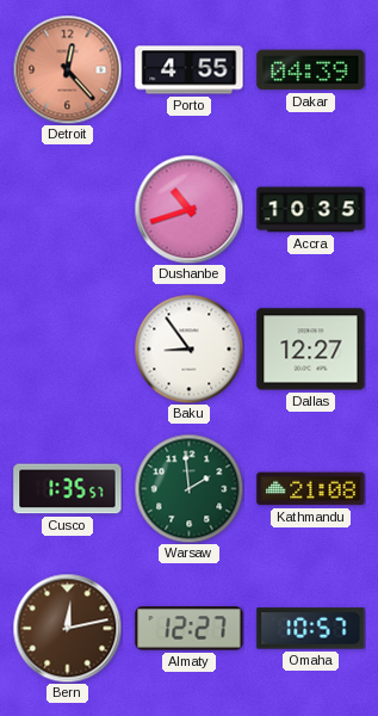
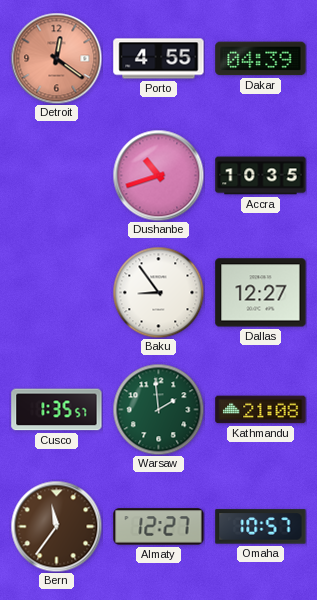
Detroit: 12:23 -> 12:21 (56, 58)
Bern: 12:13 -> 11:36 (56, 526)
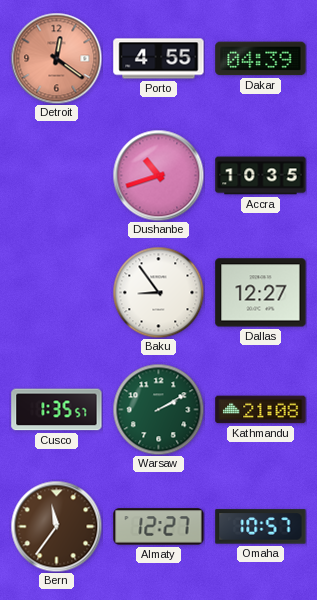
Warsaw: 1:59 -> 2:10 (158, 409)
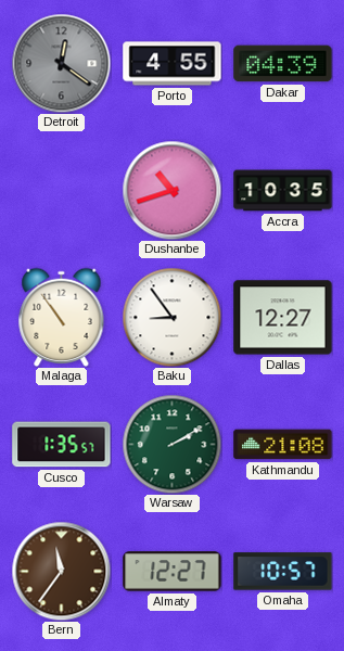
Detroit dial: salmon -> grey (61, 63)
Malaga: none -> 10:54 (62, 317)
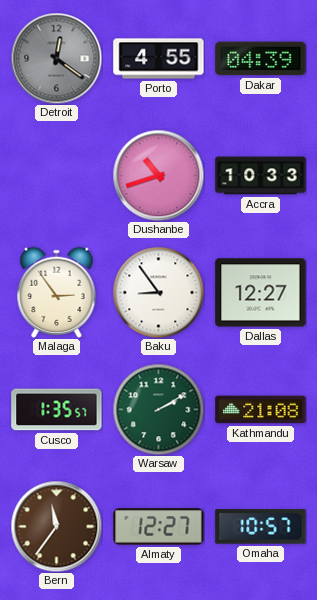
Accra: 10:35 -> 10:33 (261, 176)
Malaga: 10:54 -> 2:54 (57, 292)
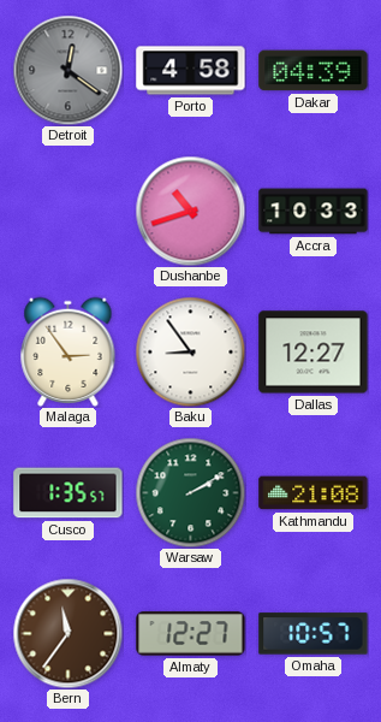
Porto: 4:55 -> 4:58 (191, 71)
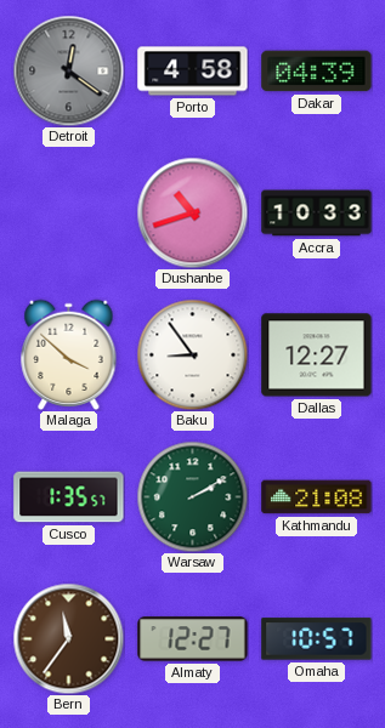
Malaga: 2:54 -> 3:52 (69, 354)
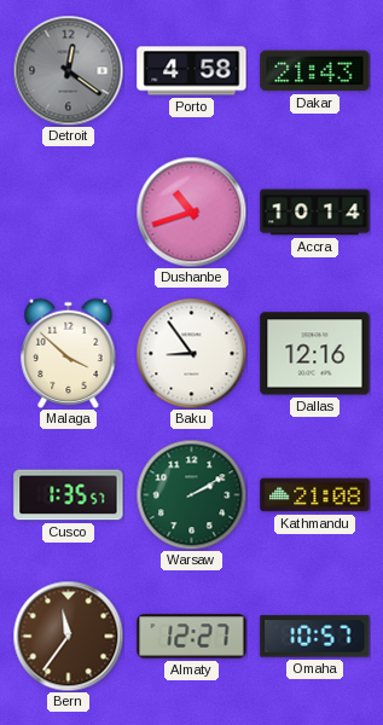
Dakar: 04:39 -> 21:43 (315, 71)
Accra: 10:33 -> 10:14 (315, 213)
Dallas: 12:27 -> 12:16 (315, 354)
